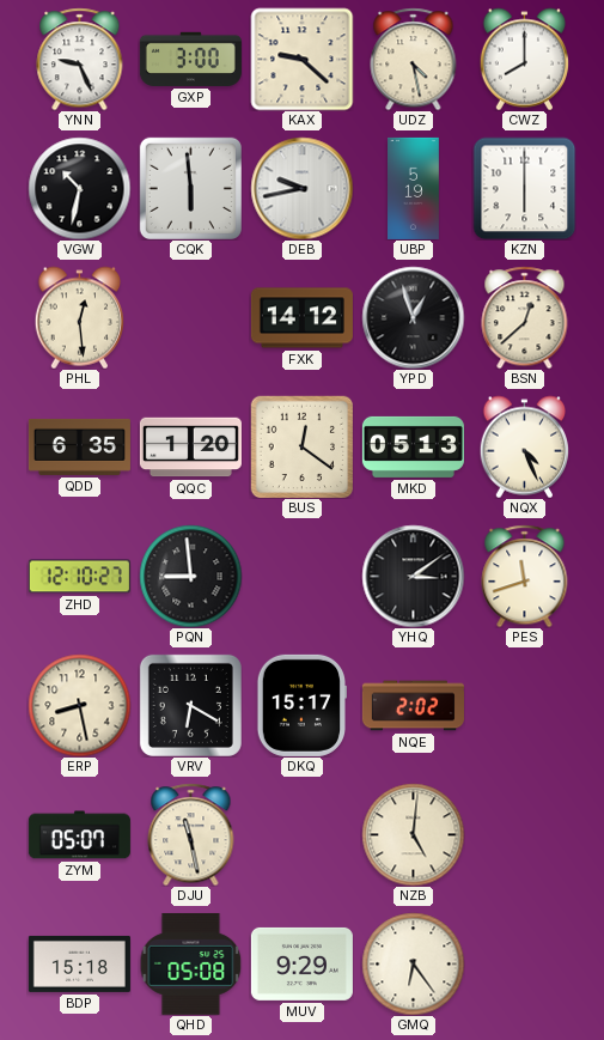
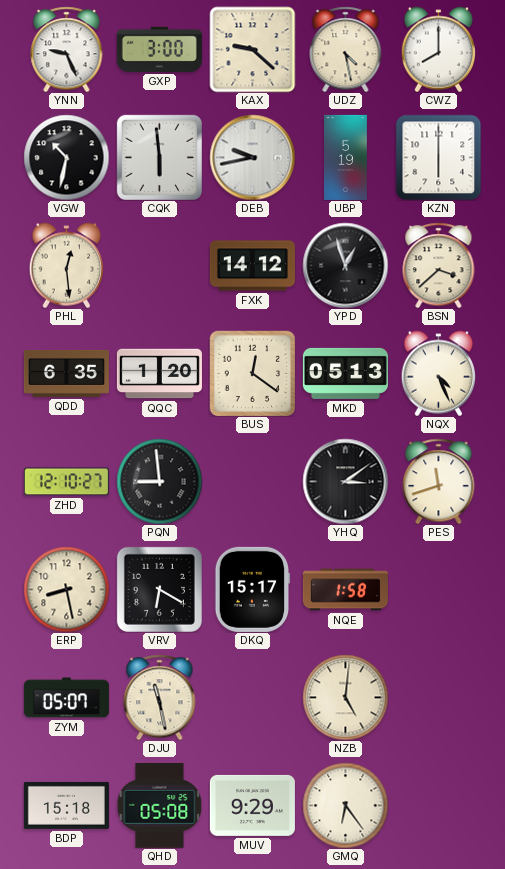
BSN: 12:38 -> 3:38 (439, 265)
NQE: 2:02 -> 1:58 (345, 590)
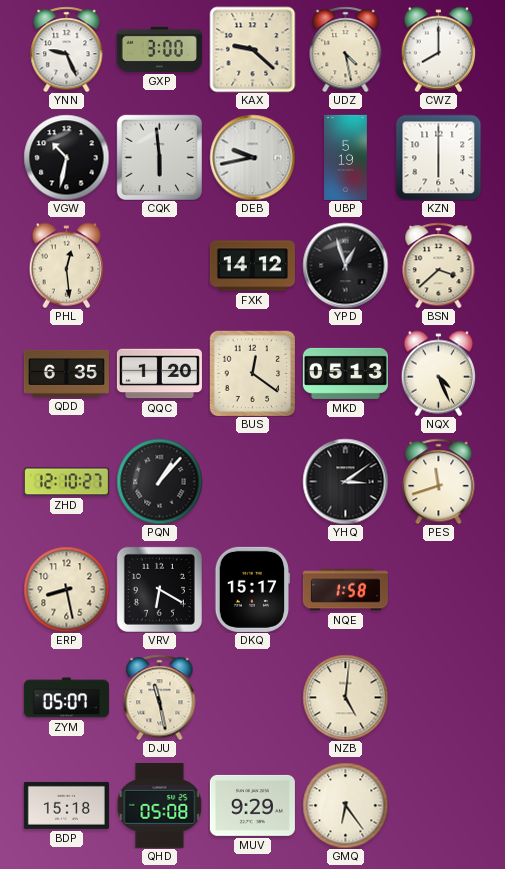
PQN: 8:59 -> 1:07 (159, 481)
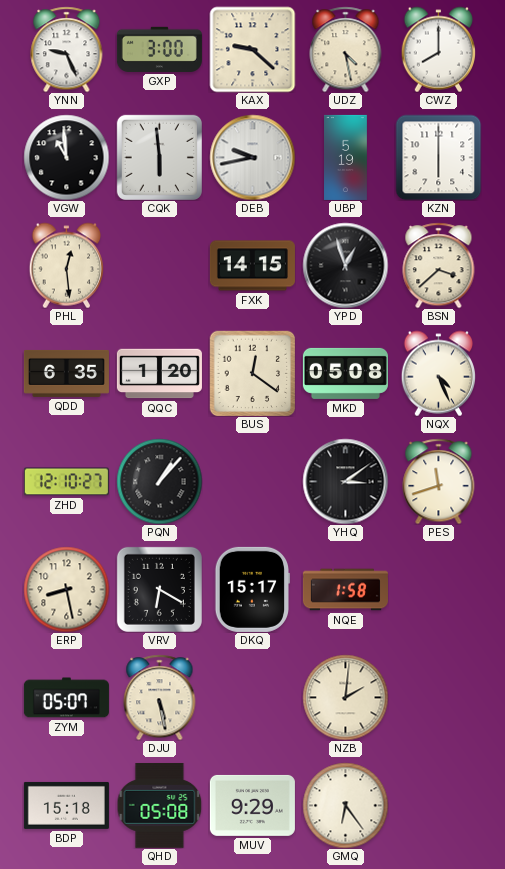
VGW: 10:32 -> 10:59 (66, 157)
FXK: 14:12 -> 14:15 (252, 266)
MKD: 05:13 -> 05:08 (345, 373)
DJU: 11:28 -> 5:28 (160, 697)
NZB: 5:01 -> 2:01 (345, 697)
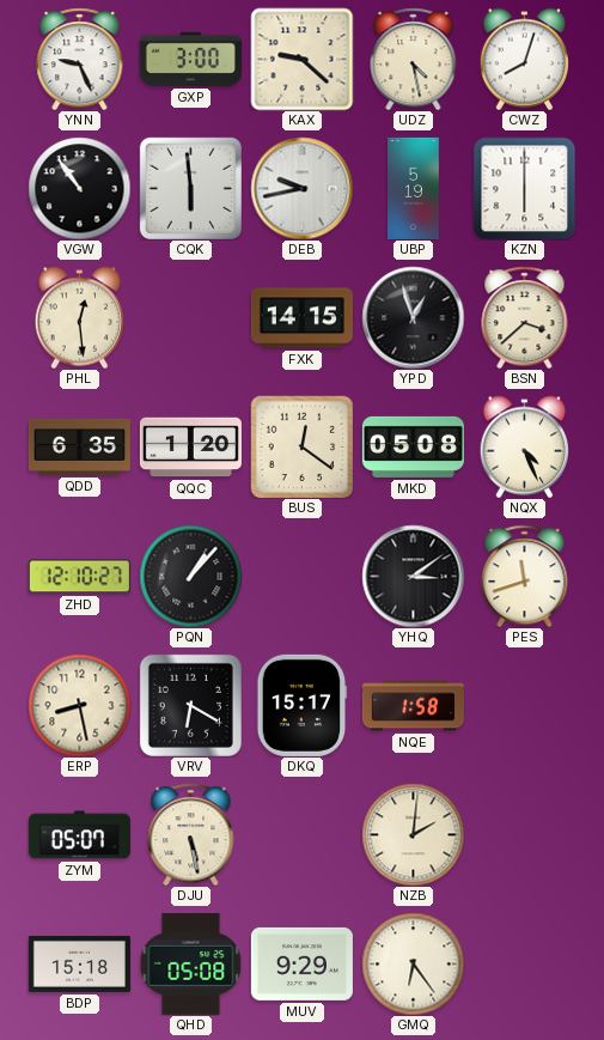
CWZ: 8:00 -> 8:03 (525, 59)
VGW: 10:59 -> 10:54 (79, 188)
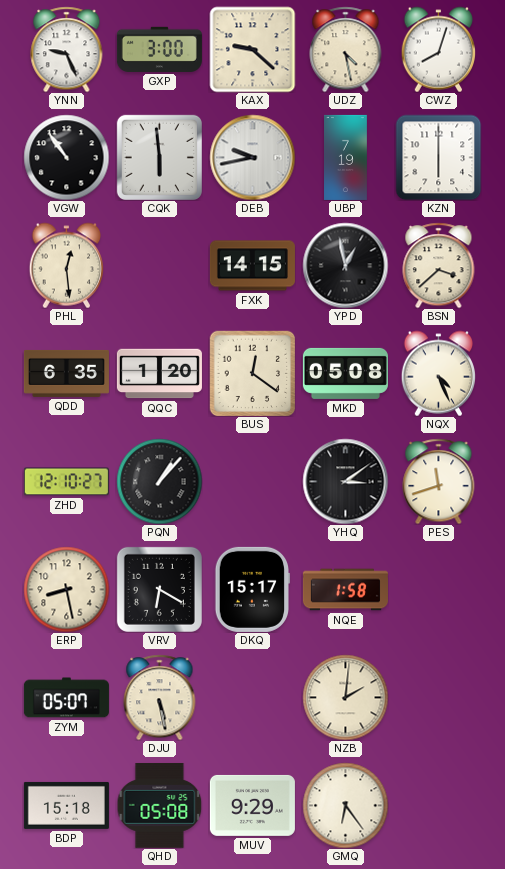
UBP: 5:19 -> 7:19 (346, 157)
YPD: 12:57 -> 12:58 (345, 265)
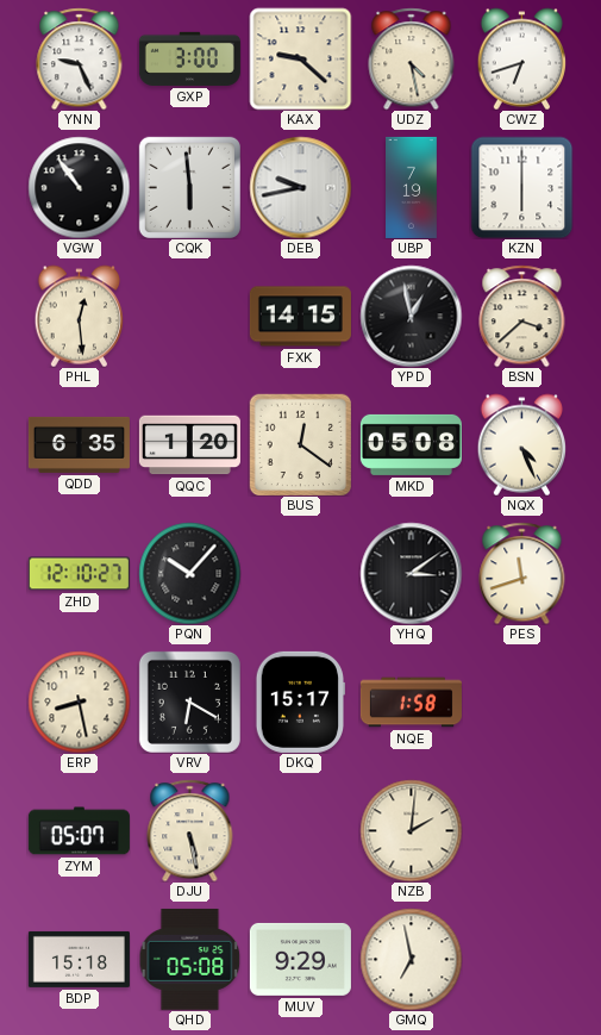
CWZ: 8:03 -> 6:42 (522, 58)
PQN: 1:07 -> 10:07 (189, 573)
GMQ: 6:24 -> 6:58 (411, 959)
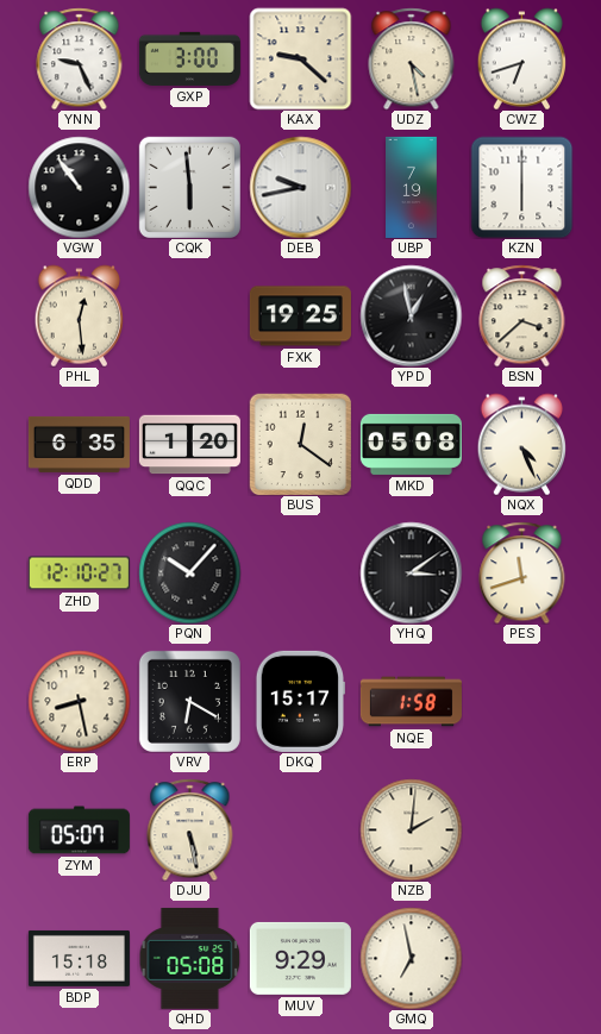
FXK: 14:15 -> 19:25 (300, 317)
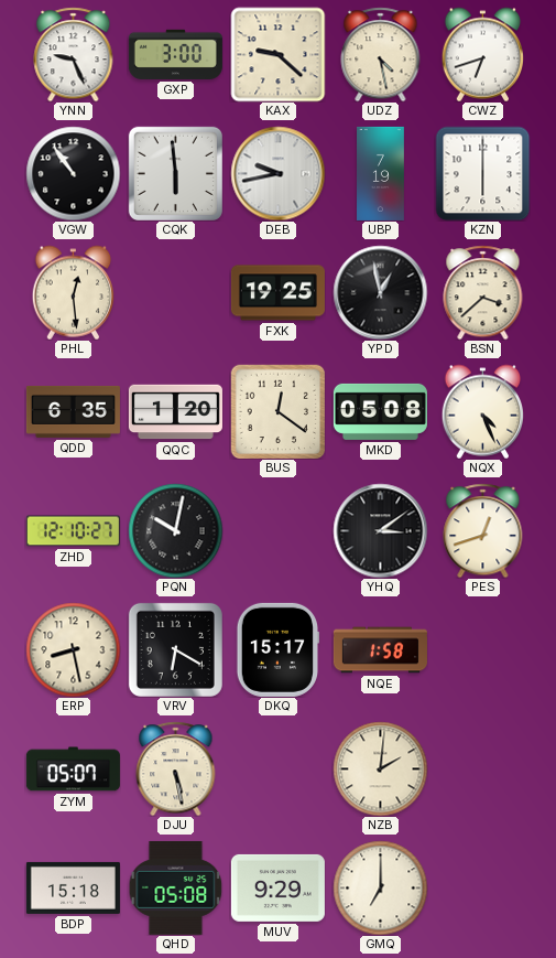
PQN: 10:07 -> 10:02 (175, 530)
PES: 11:42 -> 12:42 (483, 530)
GMQ: 6:58 -> 7:00 (380, 887)
